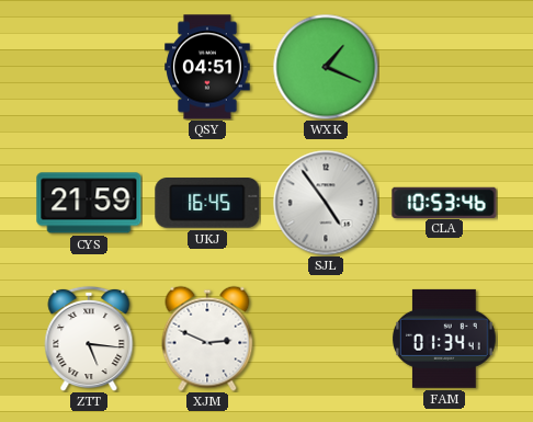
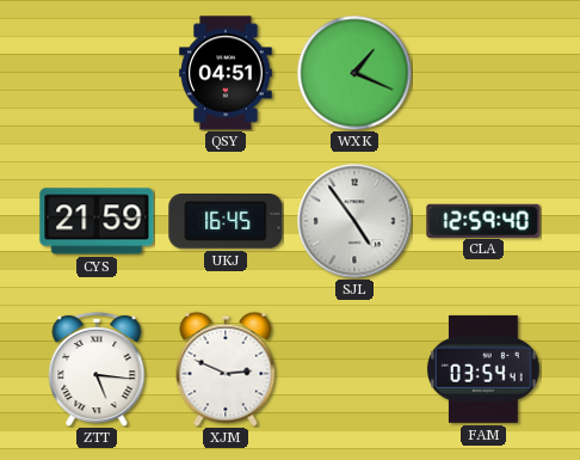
CLA: 10:53 -> 12:59 (483, 220)
FAM: 01:34 -> 03:54 (483, 369)
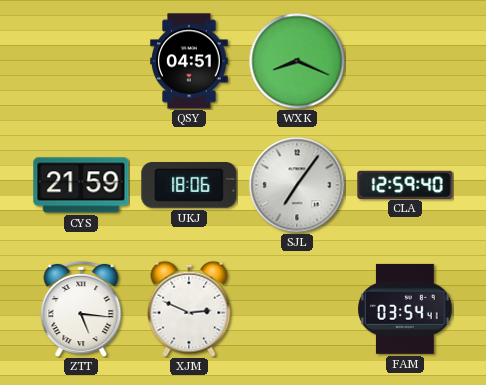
WXK: 1:19 -> 8:19 (297, 61)
UKJ: 16:45 -> 18:06 (189, 186)
SJL: 4:54 -> 7:06 (297, 185)
